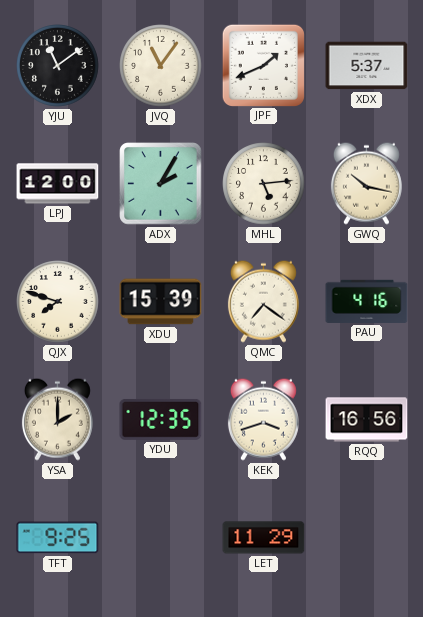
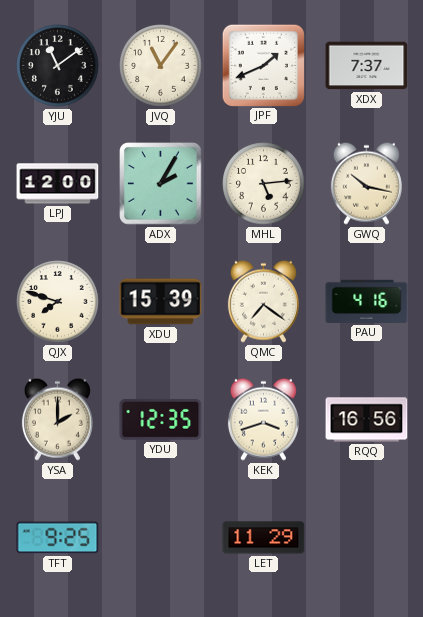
XDX: 5:37 -> 7:37 (367, 66)
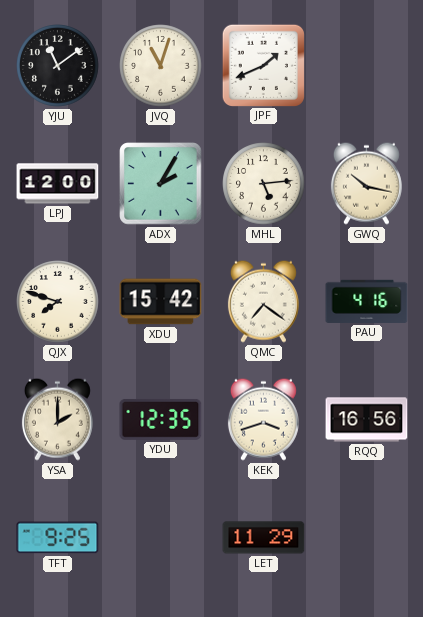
JVQ: 11:06 -> 11:03 (161, 66)
XDX: 7:37 -> none (367, 66)
XDU: 15:39 -> 15:42 (161, 302)
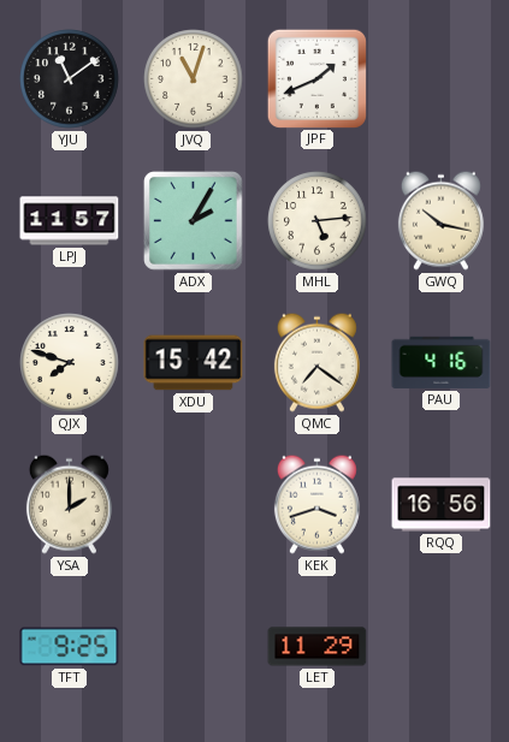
LPJ: 12:00 -> 11:57 (70, 221)
YDU: 12:35 -> none (161, 419)
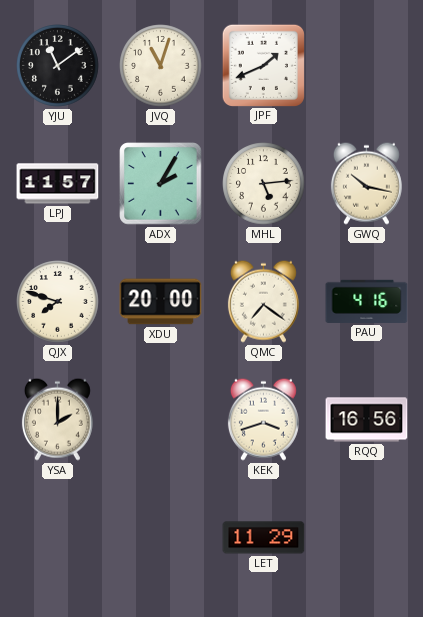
XDU: 15:42 -> 20:00 (161, 302)
TFT: 9:25 -> none (70, 647)
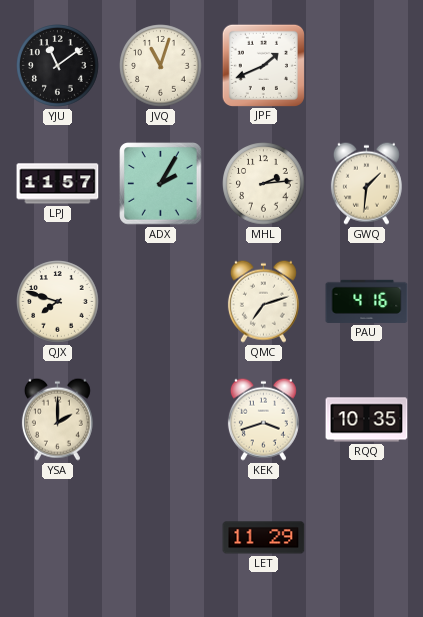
MHL: 5:14 -> 2:14 (264, 184)
GWQ: 10:17 -> 1:31 (366, 183)
XDU: 20:00 -> none (161, 302)
QMC: 7:21 -> 7:12 (263, 301)
RQQ: 16:56 -> 10:35 (367, 420)
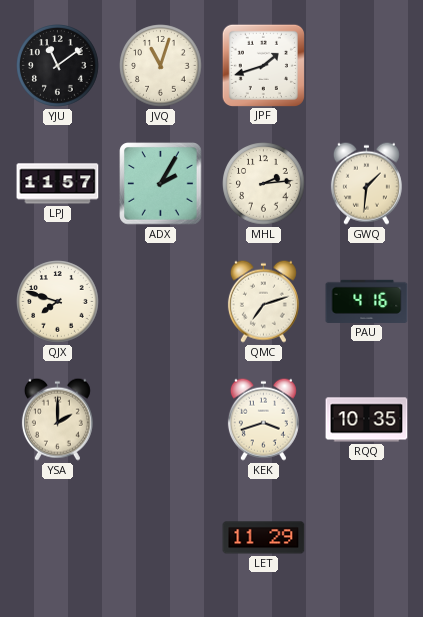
JPF: 1:41 -> 1:42 (263, 65)
